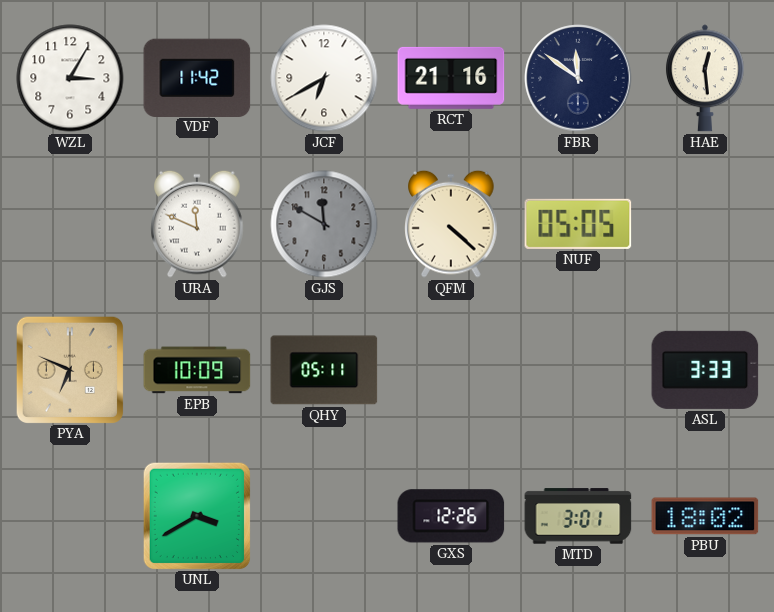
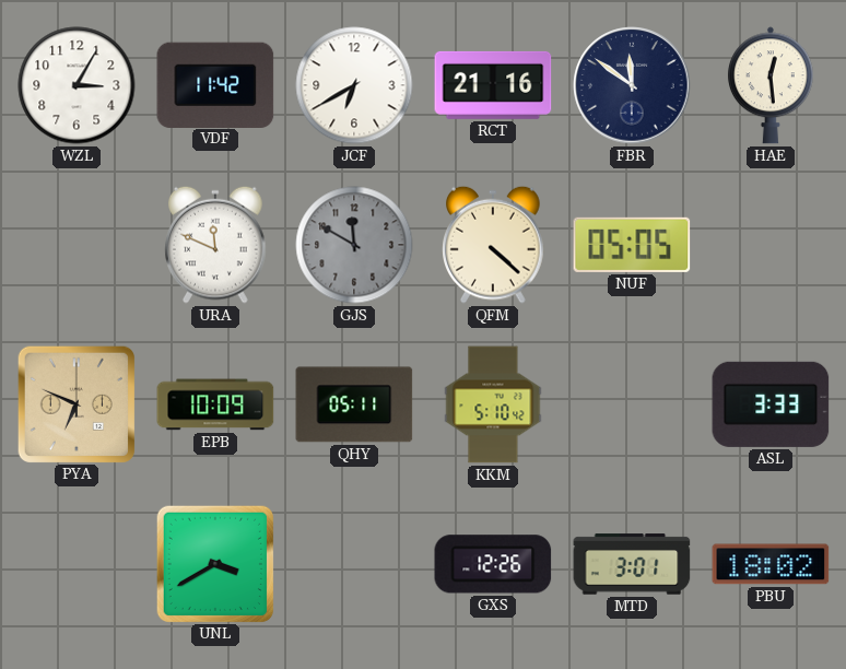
KKM: none -> 5:10 (493, 404)
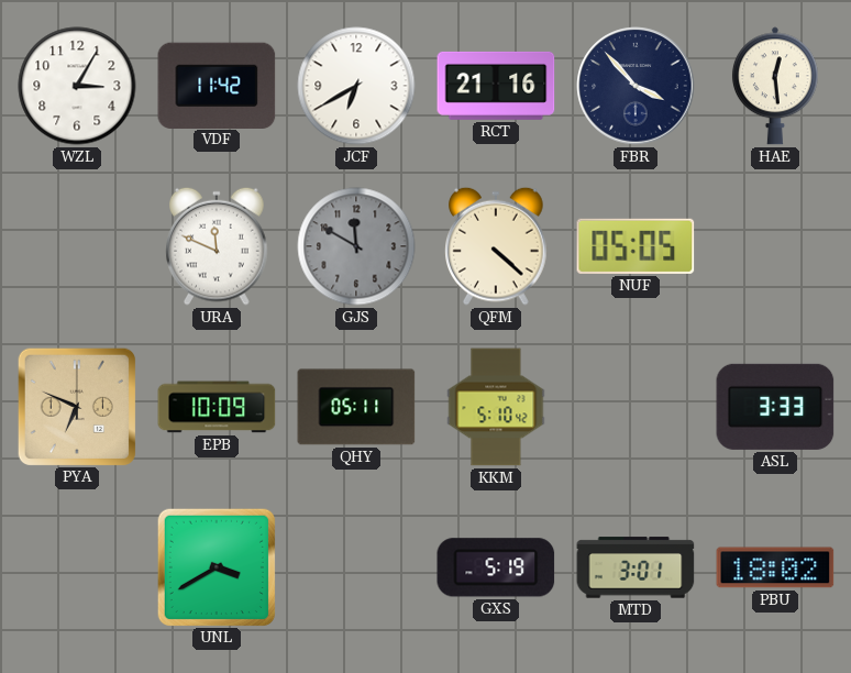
FBR: 11:51 -> 3:53 (636, 86)
GXS: 12:26 -> 5:19 (496, 567)
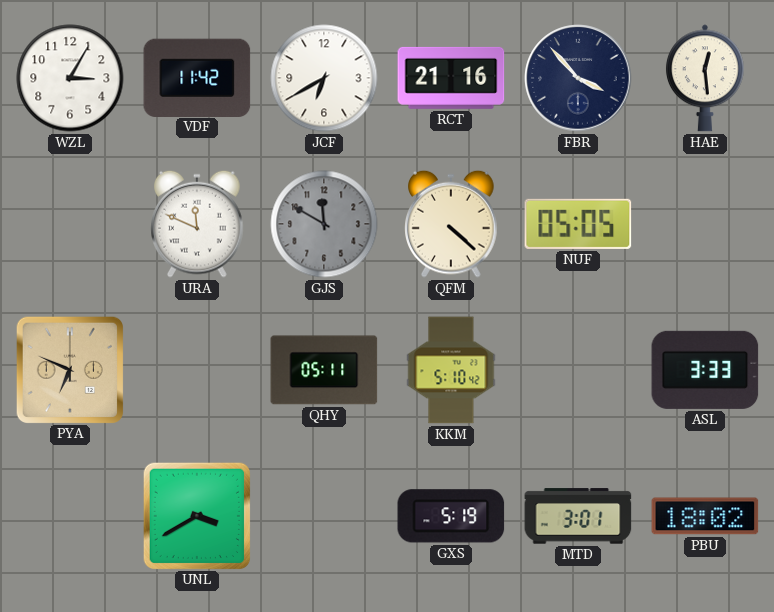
EPB: 10:09 -> none (217, 407)
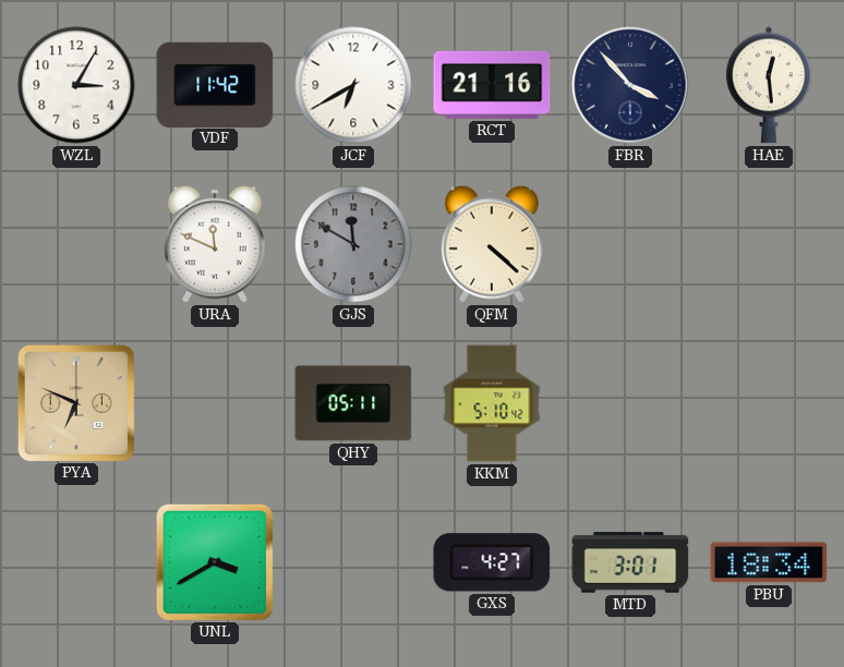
NUF: 05:05 -> none (578, 224)
ASL: 3:33 -> none (705, 370)
GXS: 5:19 -> 4:27 (492, 562)
PBU: 18:02 -> 18:34 (769, 562)
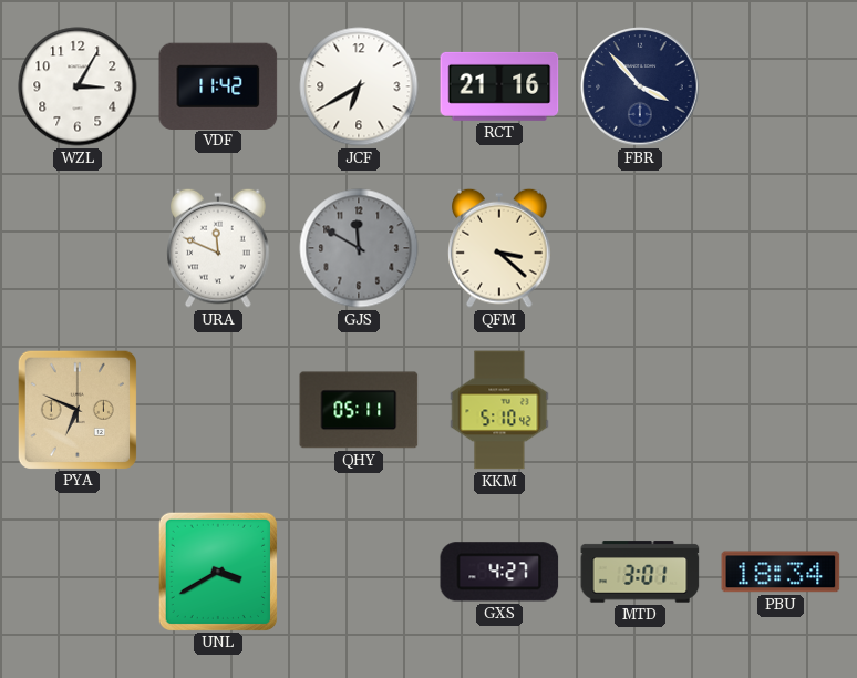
HAE: 12:29 -> none (769, 85)
QFM: 4:22 -> 3:22 (499, 248)
